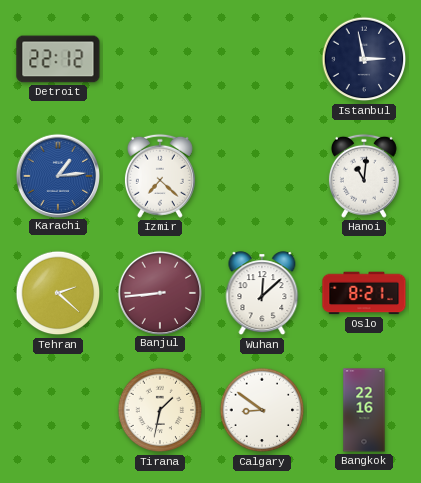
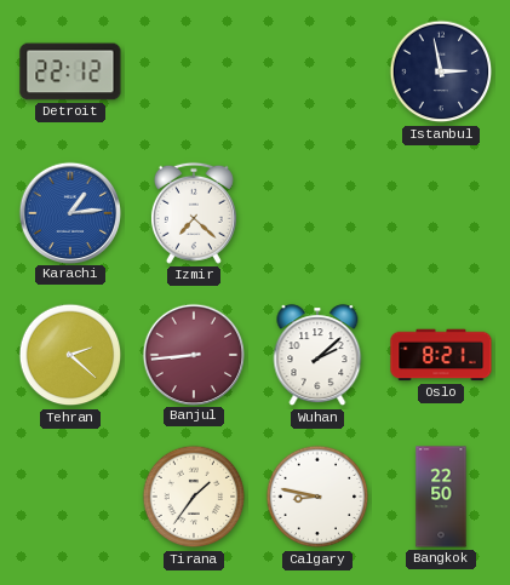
Hanoi: 11:01 -> none (364, 176)
Wuhan: 12:08 -> 2:08 (317, 356)
Tirana: 1:32 -> 1:36 (194, 497)
Calgary: 8:51 -> 8:47 (317, 497)
Bangkok: 22:16 -> 22:50 (441, 497)
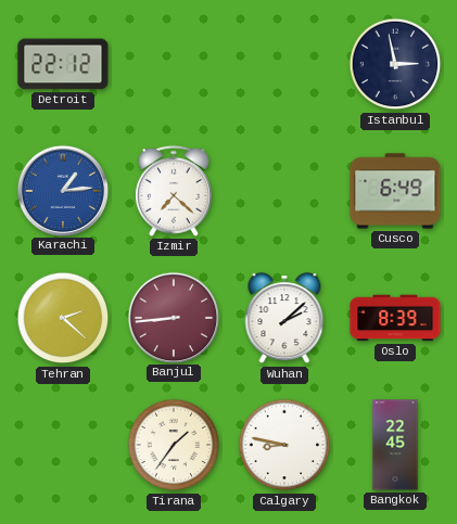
Cusco: none -> 6:49 (395, 191)
Oslo: 8:21 -> 8:39 (395, 318)
Bangkok: 22:50 -> 22:45 (395, 445)
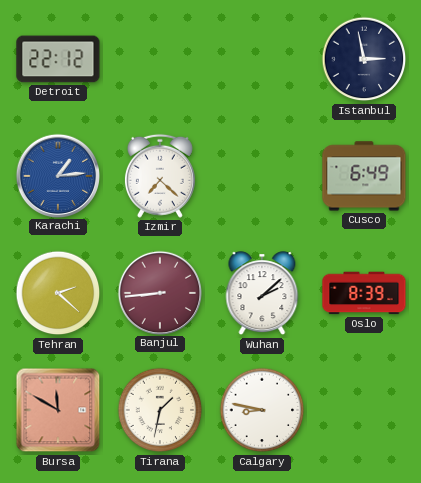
Bursa: none -> 11:50 (58, 410)
Tirana: 1:36 -> 1:32 (160, 410)
Bangkok: 22:45 -> none (395, 445)
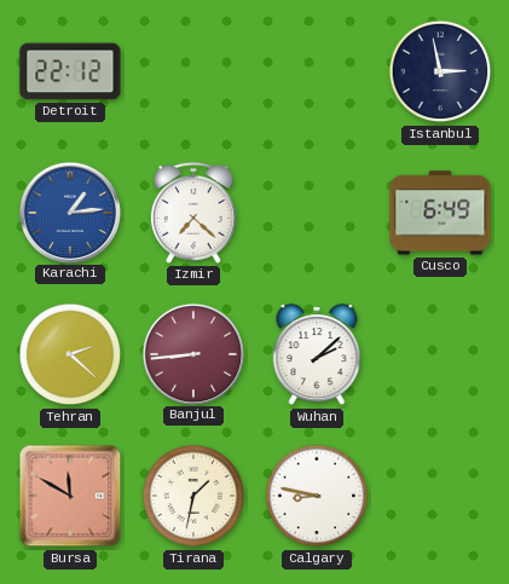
Oslo: 8:39 -> none (364, 293)
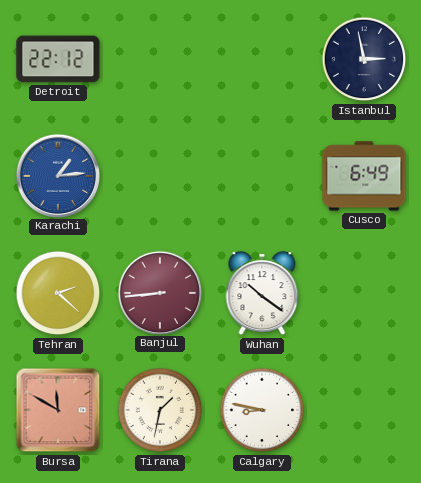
Izmir: 7:22 -> none (193, 213)
Wuhan: 2:08 -> 10:21 (262, 294)
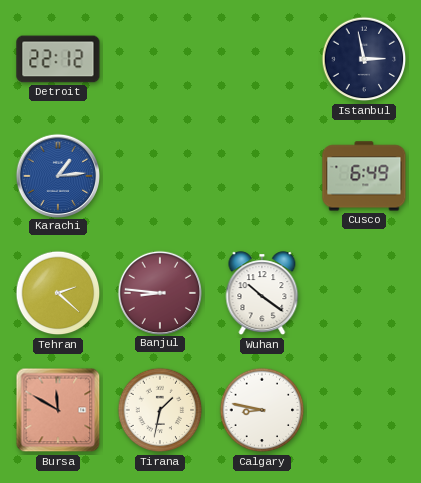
Banjul: 8:44 -> 8:46 (159, 292)
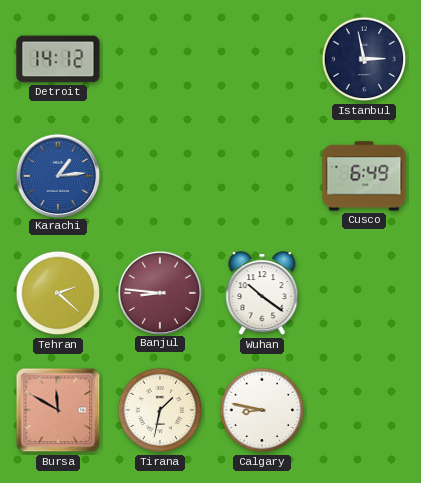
Detroit: 22:12 -> 14:12 (58, 59)
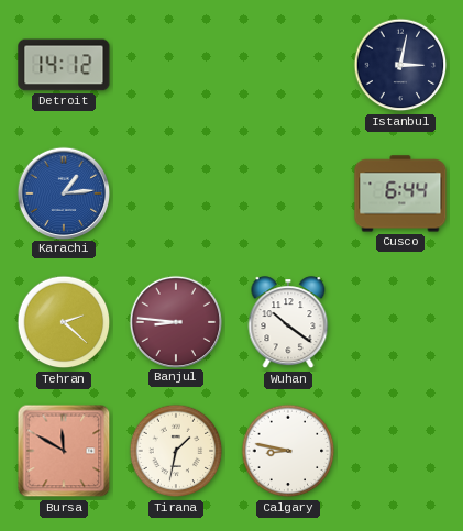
Istanbul: 2:58 -> 3:02 (400, 65)
Cusco: 6:49 -> 6:44 (400, 193)
